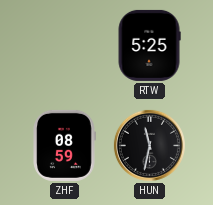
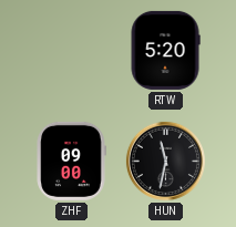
RTW: 5:25 -> 5:20 (165, 50)
ZHF: 08:59 -> 09:00 (71, 161)
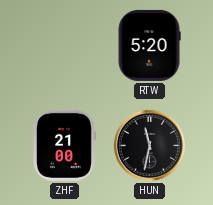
ZHF: 09:00 -> 21:00 (64, 145)
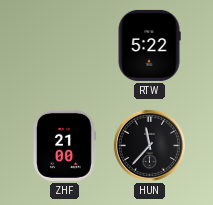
RTW: 5:20 -> 5:22 (149, 45)
HUN: 11:32 -> 11:37 (149, 145)
